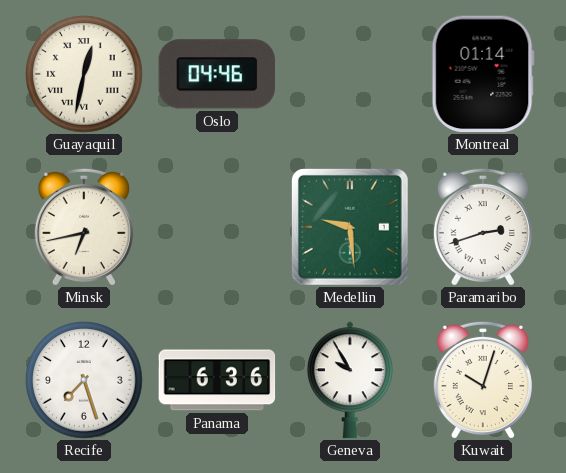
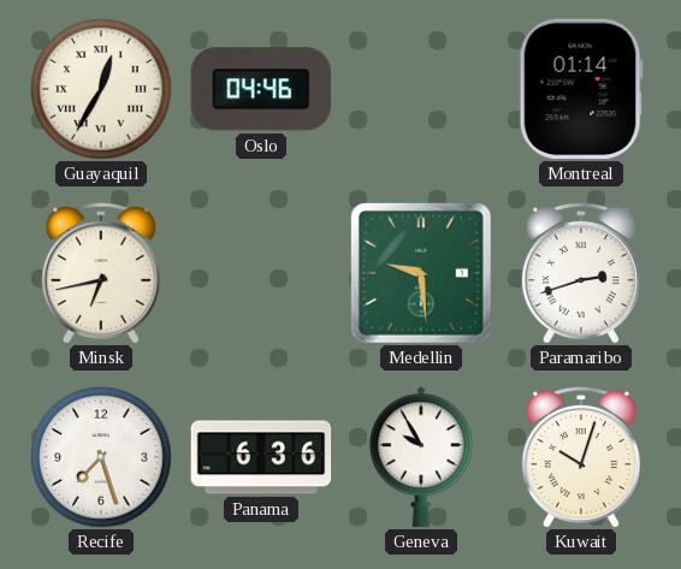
Guayaquil: 12:32 -> 12:35 (101, 89)
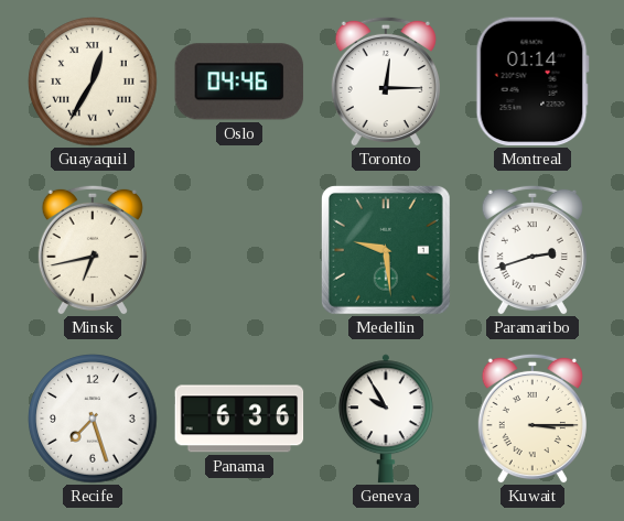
Toronto: none -> 12:15 (386, 82)
Kuwait: 10:03 -> 3:15 (532, 419)
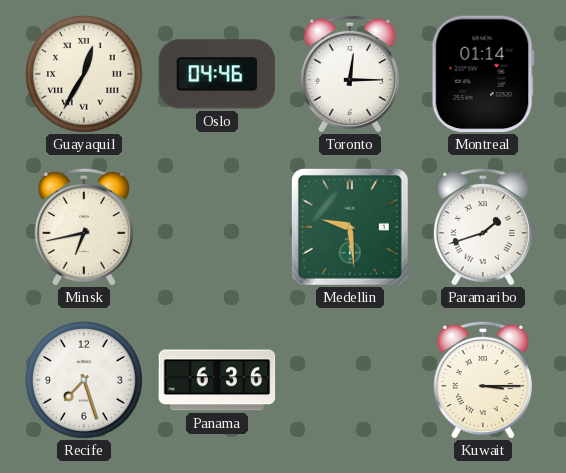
Paramaribo: 2:42 -> 1:42 (483, 227)
Geneva: 9:55 -> none (386, 419)
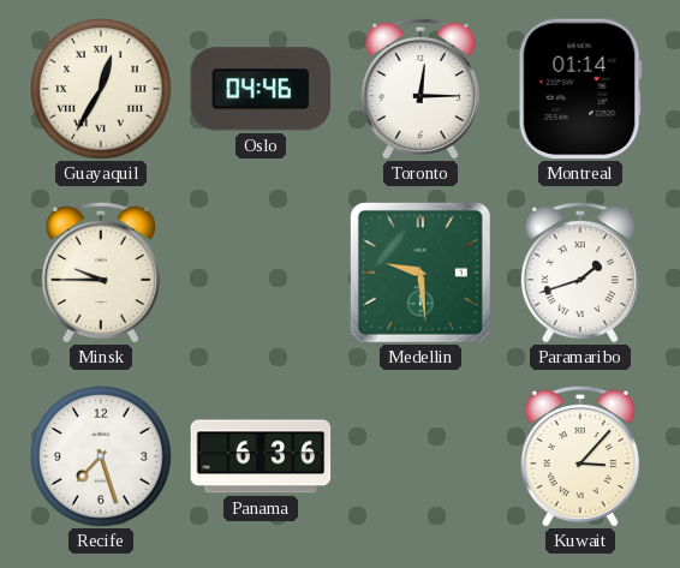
Minsk: 6:43 -> 9:45 (101, 273)
Kuwait: 3:15 -> 3:07 (580, 456)
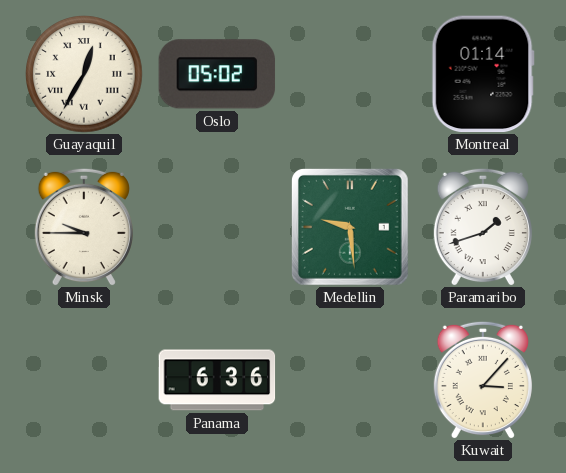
Oslo: 04:46 -> 05:02 (217, 74)
Toronto: 12:15 -> none (420, 89)
Recife: 7:27 -> none (101, 456)
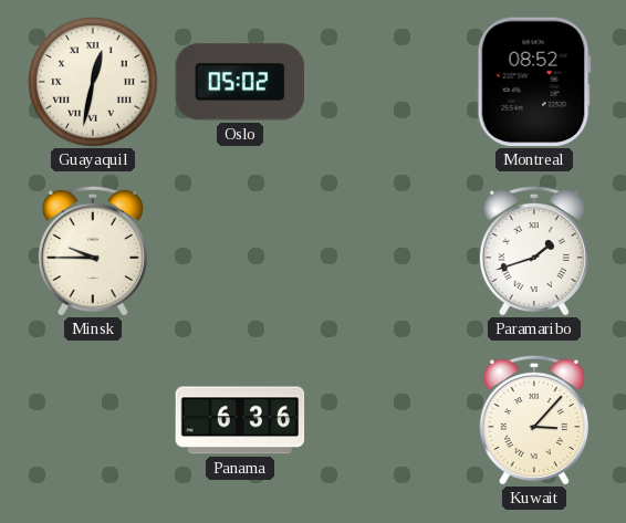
Guayaquil: 12:35 -> 12:32 (93, 82)
Montreal: 01:14 -> 08:52 (534, 82)
Medellin: 9:29 -> none (350, 227)
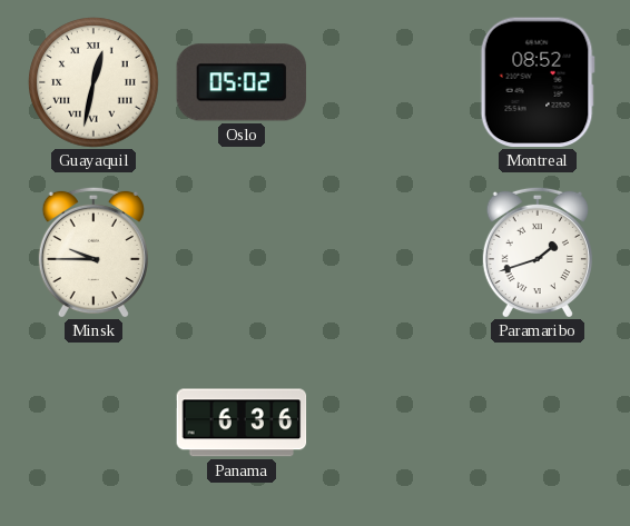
Kuwait: 3:07 -> none (534, 420)
